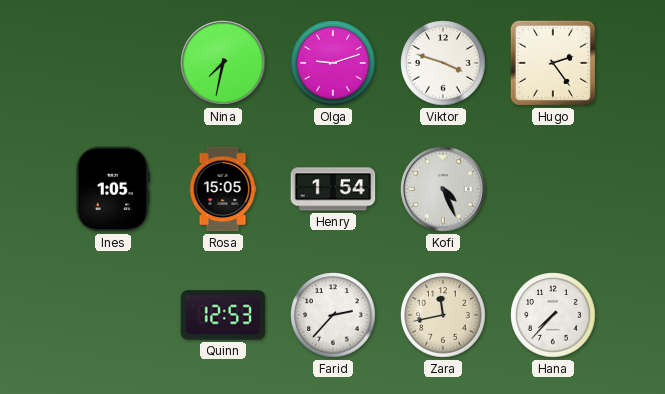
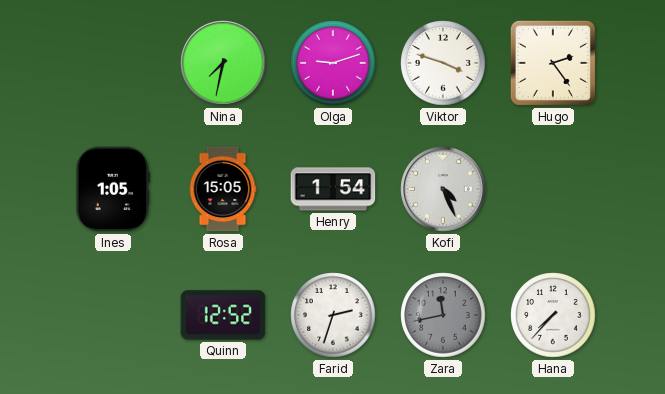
Quinn: 12:53 -> 12:52 (223, 315)
Farid: 2:37 -> 2:33 (333, 315)
Zara dial: cream -> grey (443, 315)
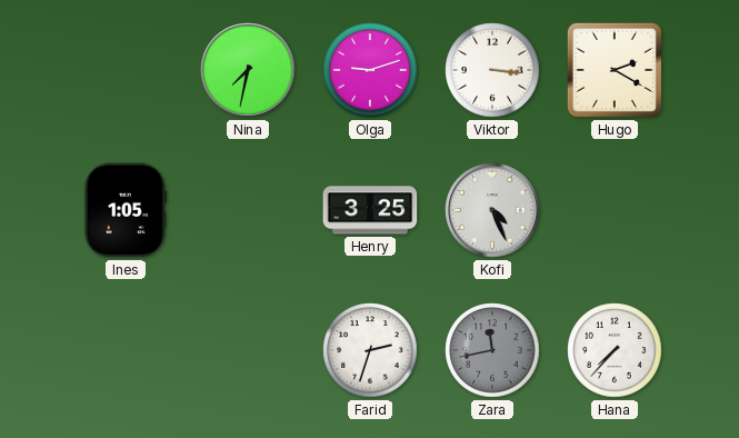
Viktor: 3:48 -> 3:16 (492, 70)
Hugo: 2:24 -> 2:20 (615, 70)
Rosa: 15:05 -> none (223, 189)
Henry: 1:54 -> 3:25 (370, 210)
Quinn: 12:52 -> none (223, 315)
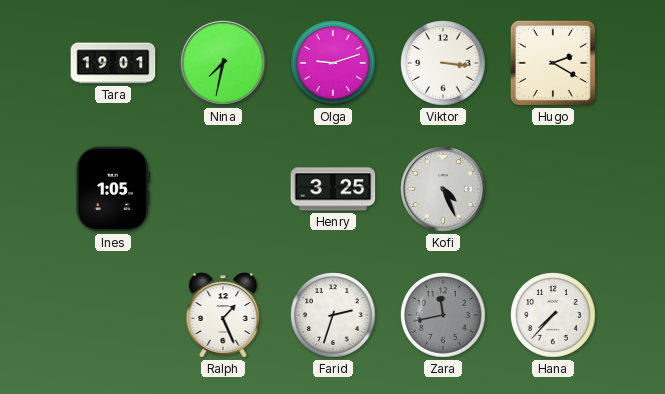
Tara: none -> 19:01 (113, 63)
Ralph: none -> 1:26 (223, 315)
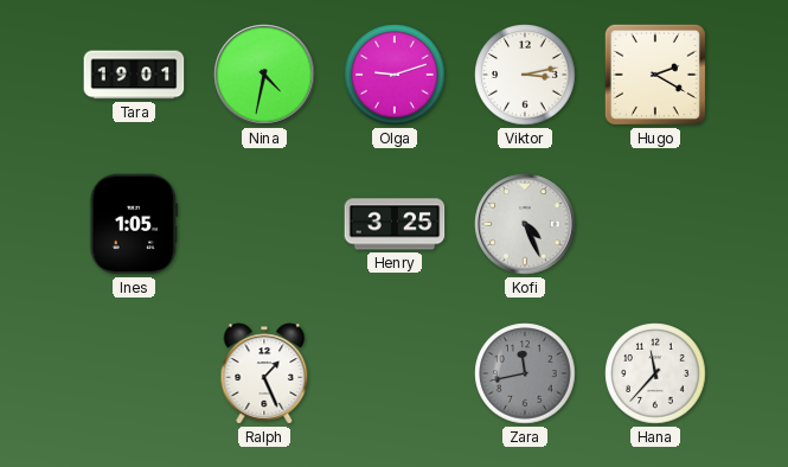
Nina: 7:32 -> 4:32 (264, 75)
Viktor: 3:16 -> 3:13 (525, 75)
Farid: 2:33 -> none (333, 315)
Hana: 7:37 -> 11:37 (655, 373)
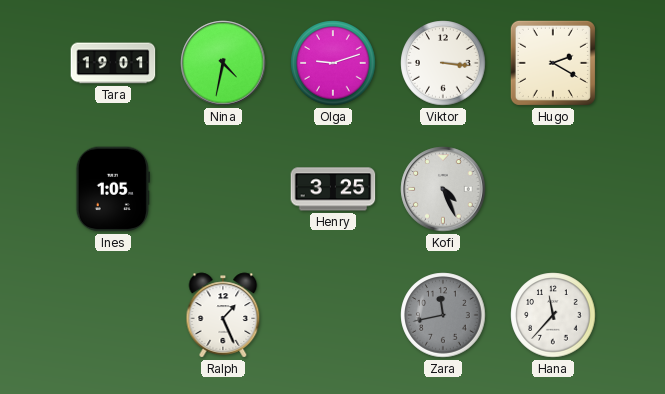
Viktor: 3:13 -> 3:16 (443, 63)
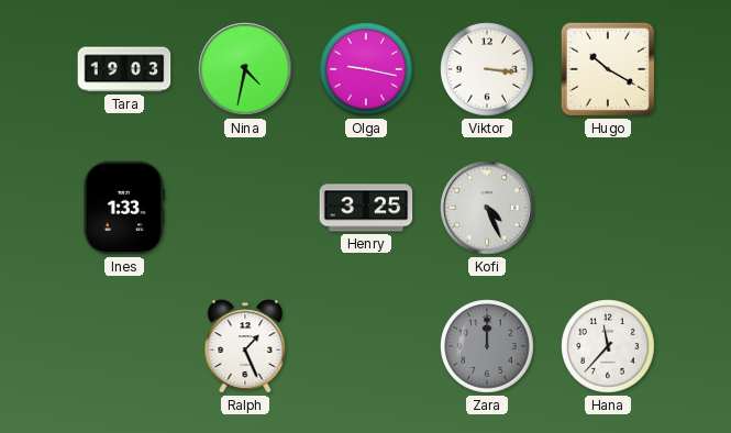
Tara: 19:01 -> 19:03 (124, 69)
Olga: 9:12 -> 9:17 (366, 69)
Hugo: 2:20 -> 10:20 (608, 69)
Ines: 1:05 -> 1:33 (123, 208)
Zara: 11:43 -> 12:00 (487, 346)
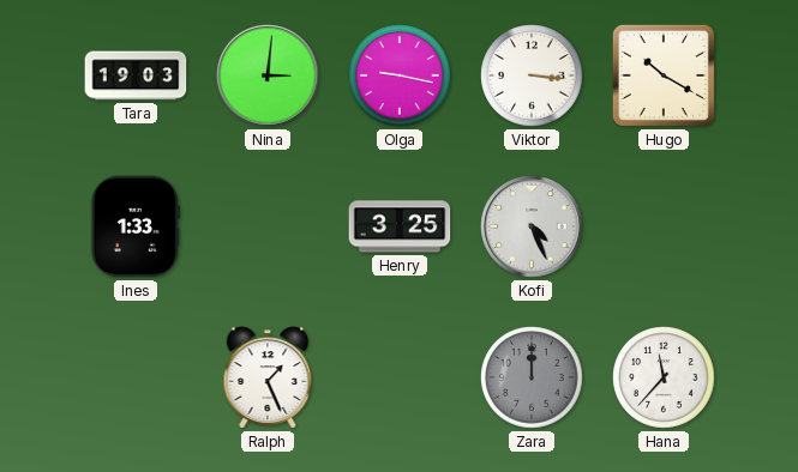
Nina: 4:32 -> 3:01 (268, 75)
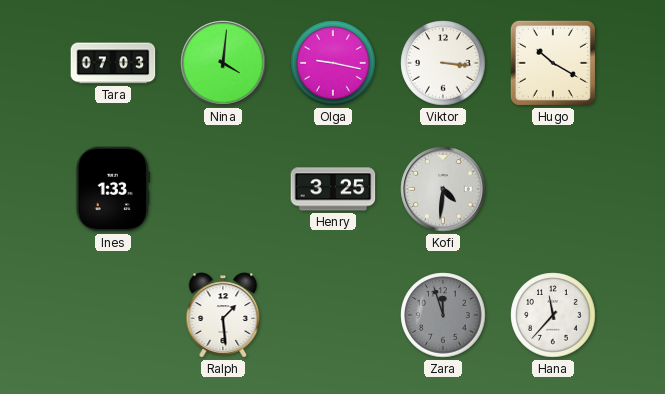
Tara: 19:03 -> 07:03 (113, 63)
Nina: 3:01 -> 4:01 (223, 63)
Kofi: 4:26 -> 4:31 (443, 189)
Ralph: 1:26 -> 1:29 (223, 315)
Zara: 12:00 -> 11:57 (443, 315)
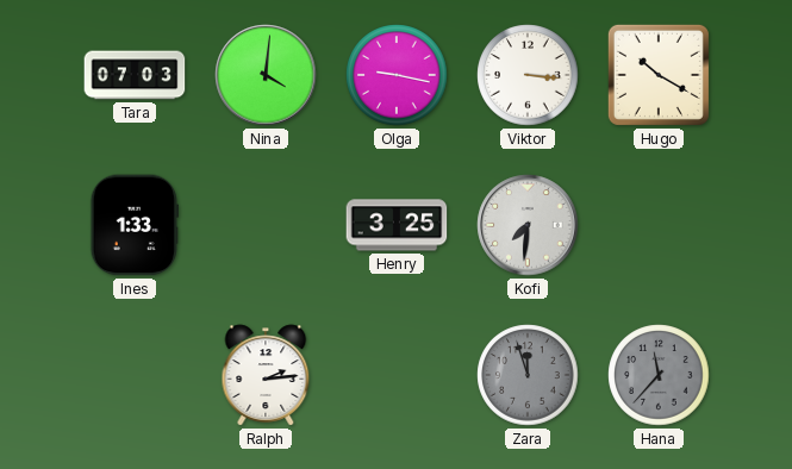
Kofi: 4:31 -> 7:31 (528, 225)
Ralph: 1:29 -> 2:14 (266, 375)
Hana dial: white -> grey (659, 375)
